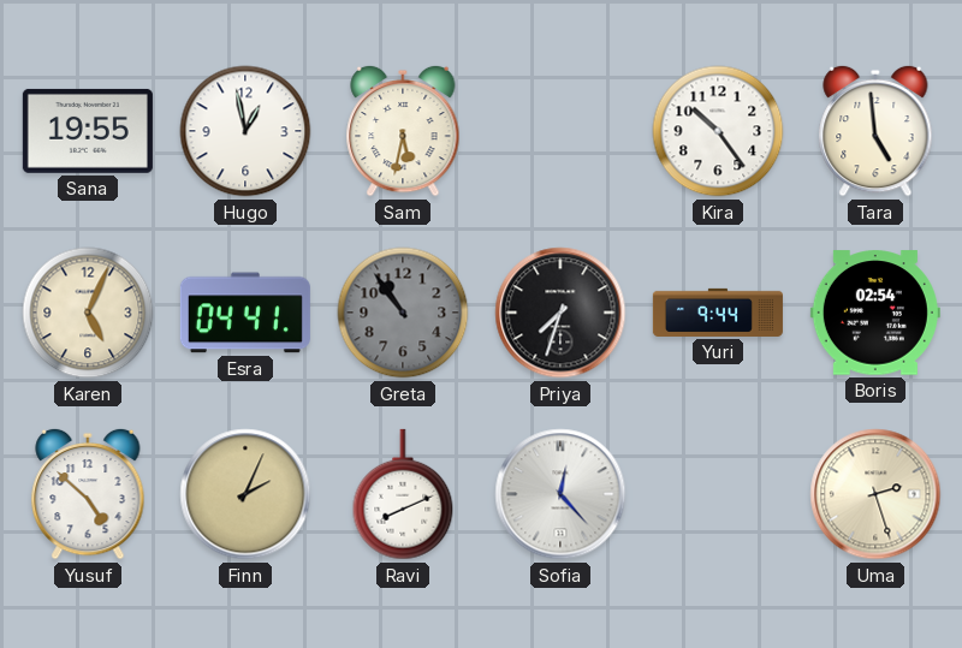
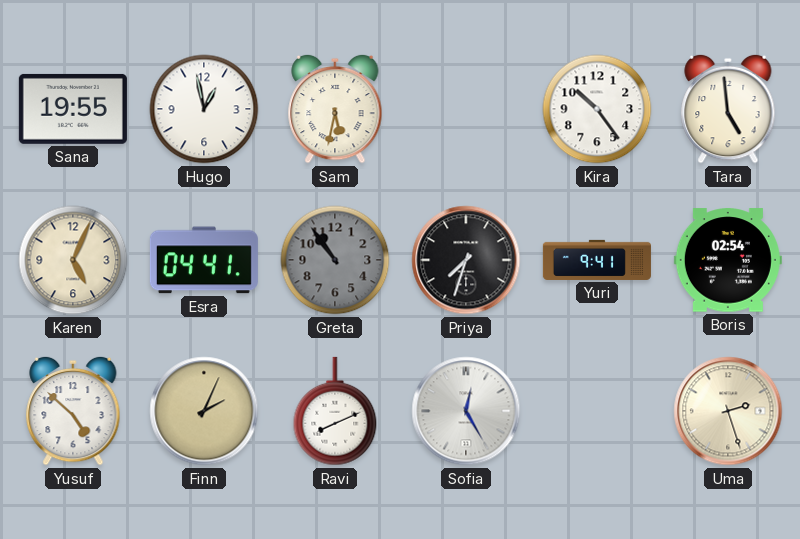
Yuri: 9:44 -> 9:41 (597, 260)
Sofia: 12:23 -> 12:25 (466, 411)
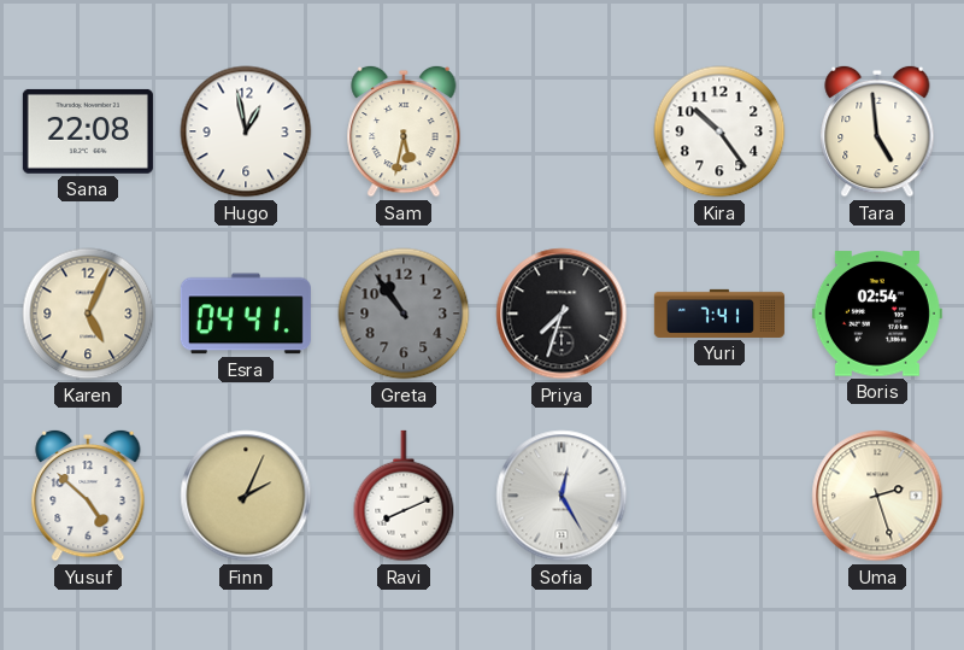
Sana: 19:55 -> 22:08 (88, 131)
Yuri: 9:41 -> 7:41 (719, 314)
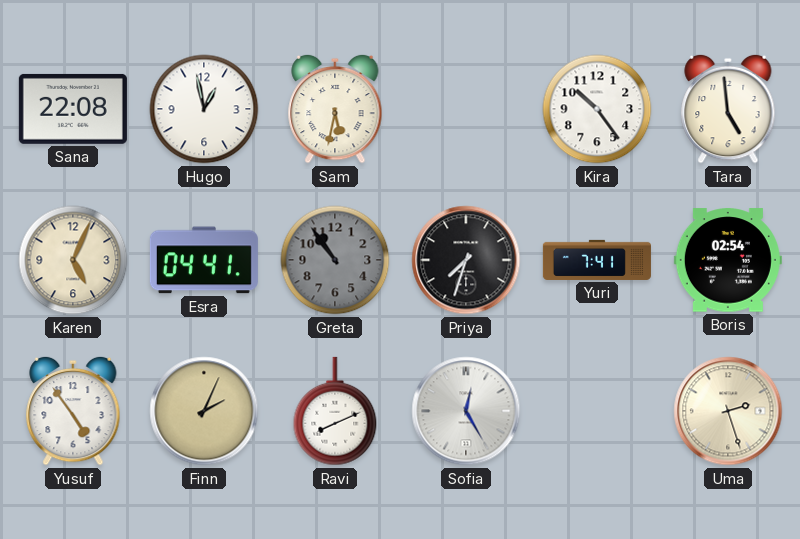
Yusuf: 4:52 -> 4:54 (73, 411)
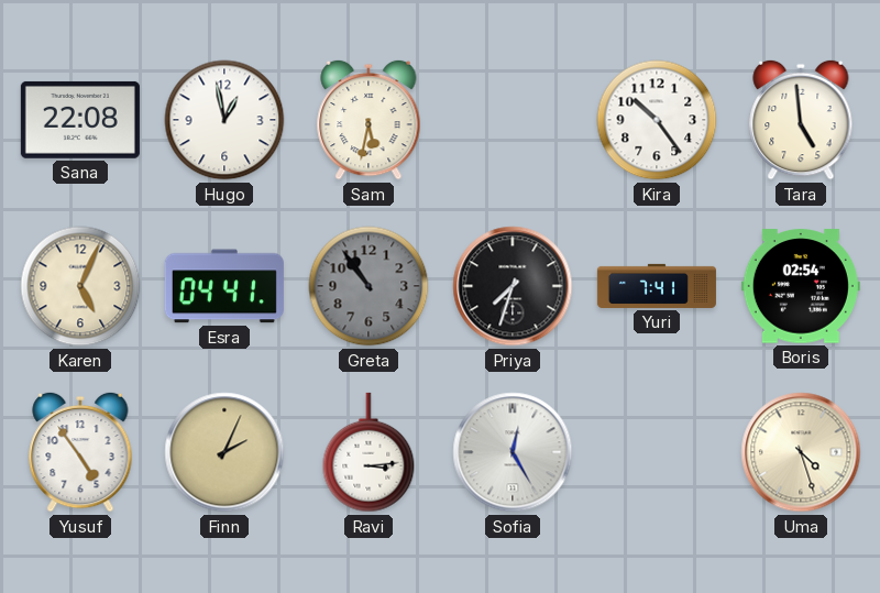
Ravi: 8:11 -> 3:14 (369, 452)
Uma: 2:27 -> 4:27 (801, 452)
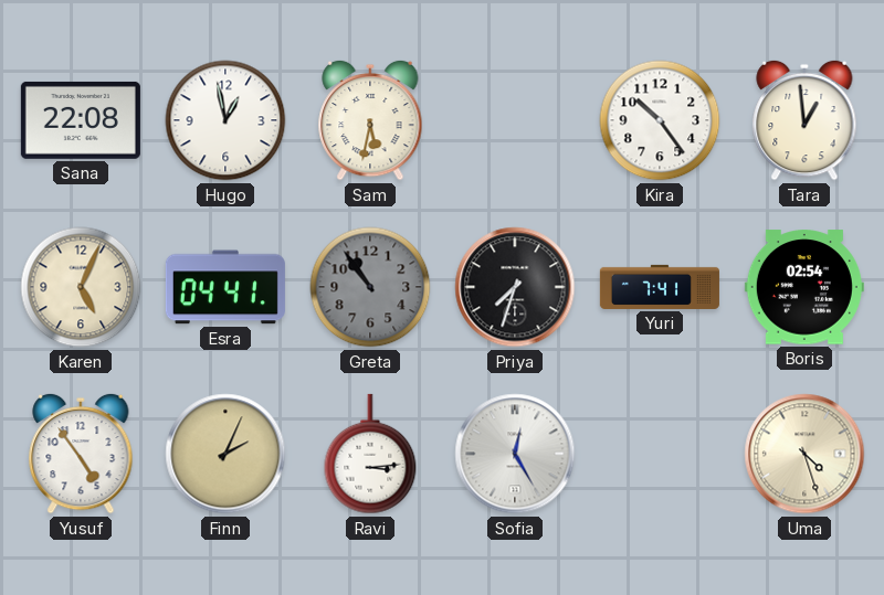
Tara: 4:59 -> 12:59 (804, 120)
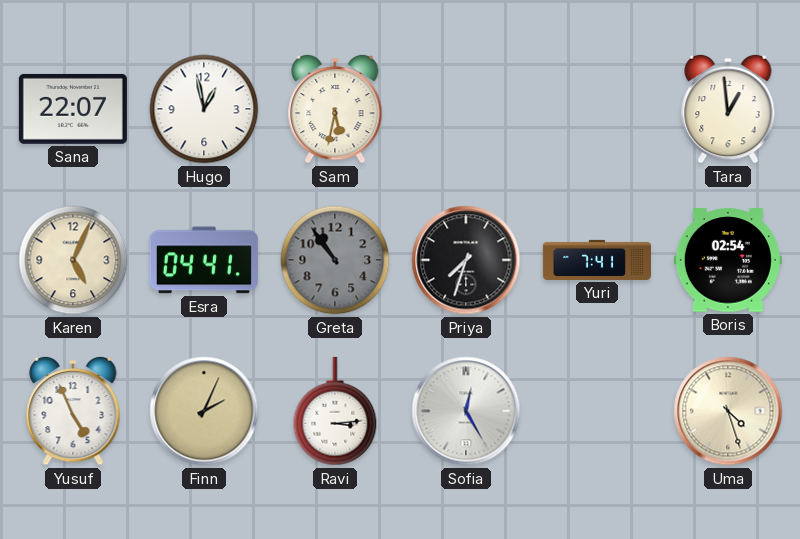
Sana: 22:08 -> 22:07 (73, 109)
Kira: 10:24 -> none (660, 120)
Yusuf: 4:54 -> 4:56 (73, 411)
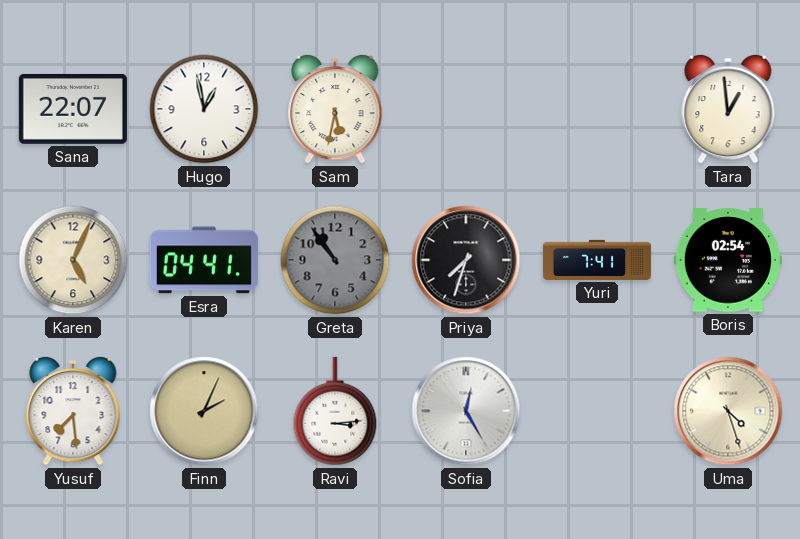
Yusuf: 4:56 -> 7:29 (73, 411)
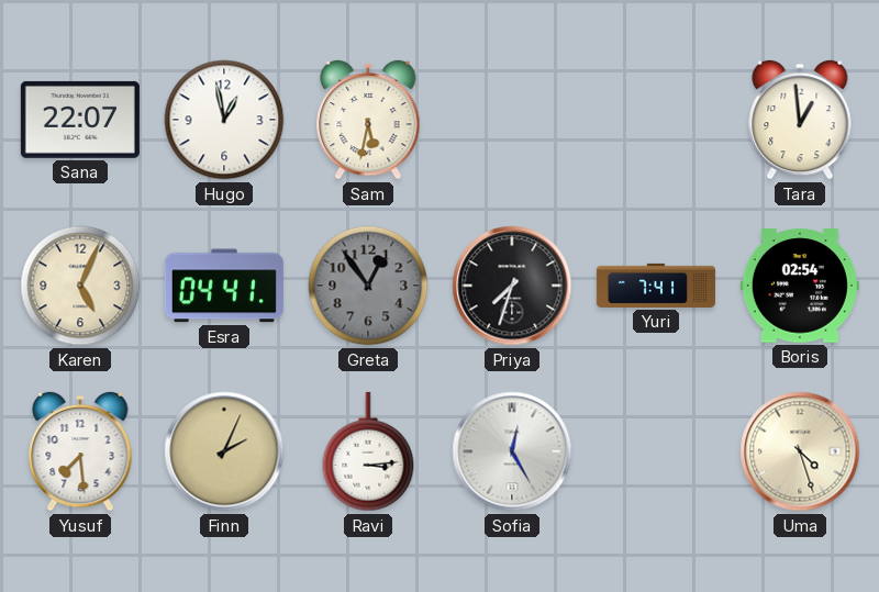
Greta: 10:54 -> 12:54 (368, 286)
